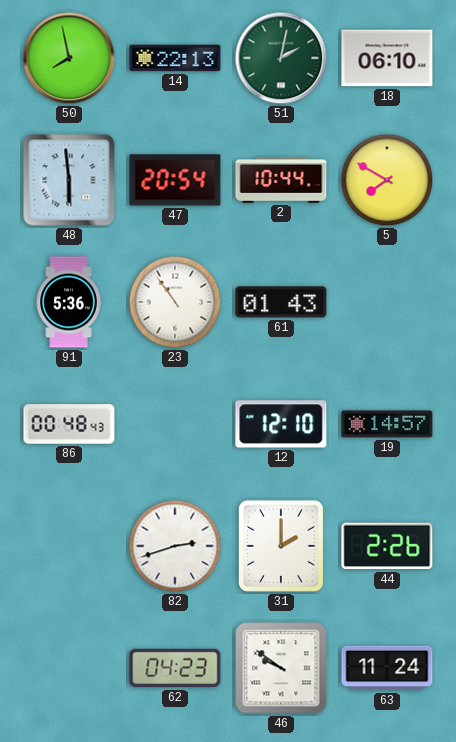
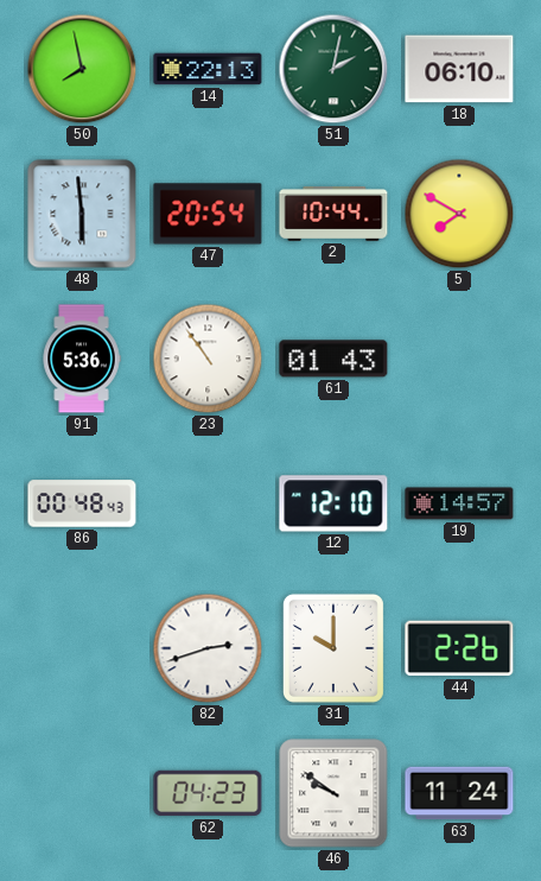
31: 2:00 -> 10:00 (333, 648)
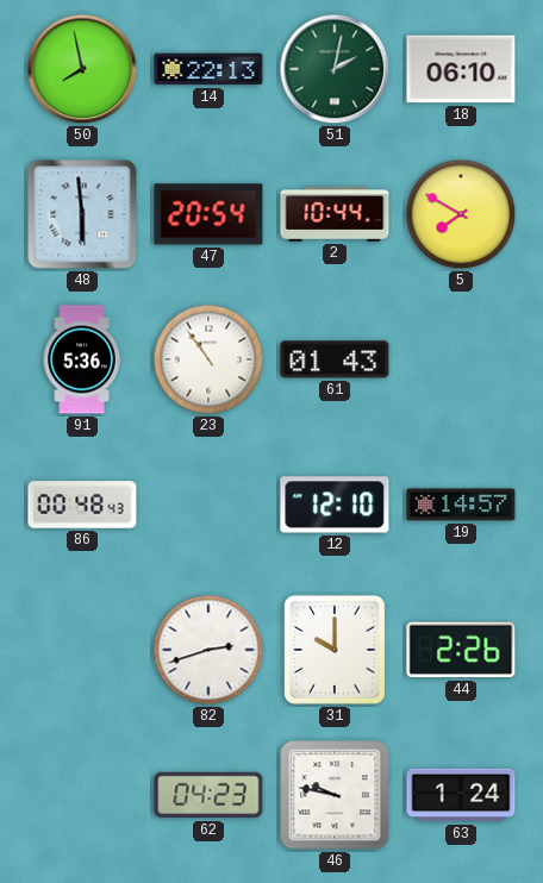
46: 9:51 -> 9:47 (335, 795)
63: 11:24 -> 1:24 (461, 795)
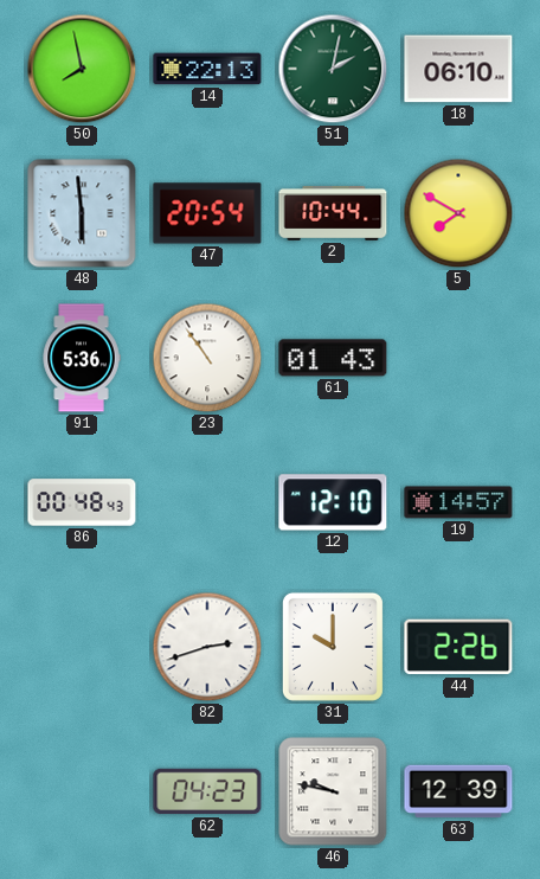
63: 1:24 -> 12:39 (458, 791)
